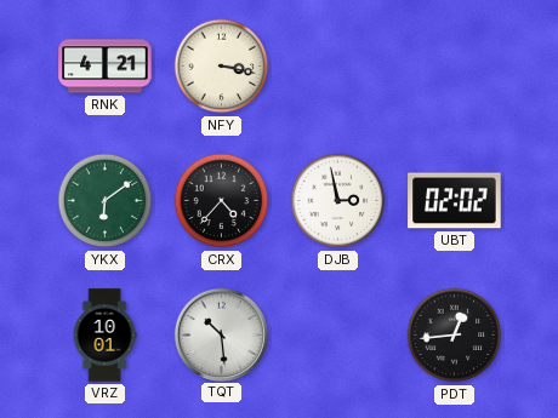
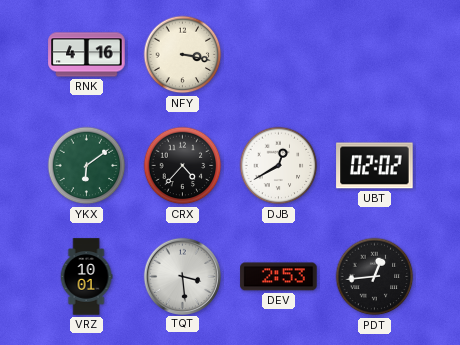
RNK: 4:21 -> 4:16 (87, 55)
DJB: 2:58 -> 12:40 (279, 166)
TQT: 10:29 -> 3:29 (182, 276)
DEV: none -> 2:53 (279, 277)
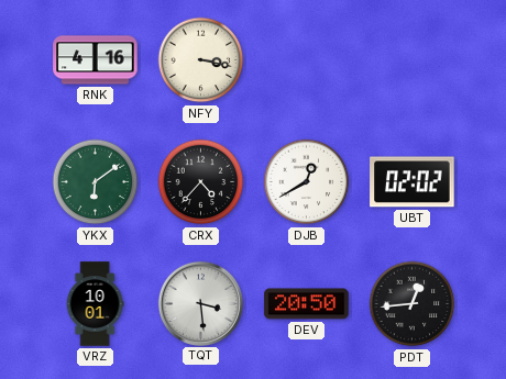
DEV: 2:53 -> 20:50 (307, 304)
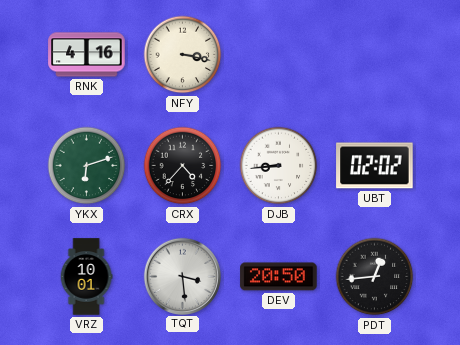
YKX: 6:09 -> 6:12 (87, 166)
DJB: 12:40 -> 8:44 (279, 166)
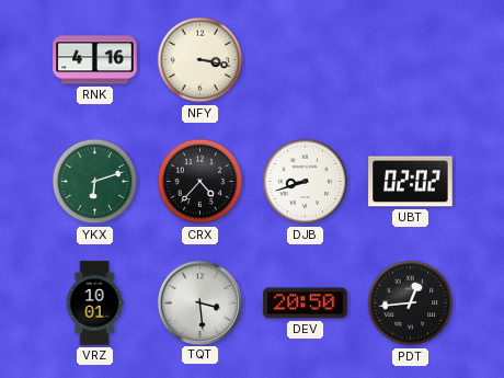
DJB: 8:44 -> 8:42 (306, 182)
